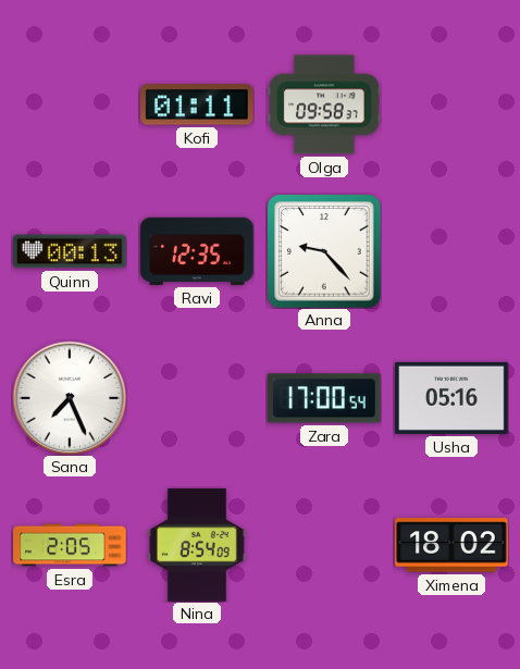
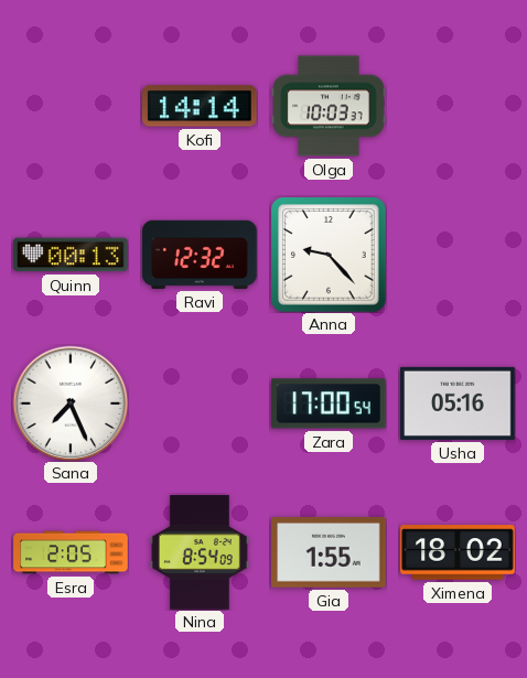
Kofi: 01:11 -> 14:14 (200, 106)
Olga: 09:58 -> 10:03 (329, 106)
Ravi: 12:35 -> 12:32 (200, 255)
Gia: none -> 1:55 (329, 553)
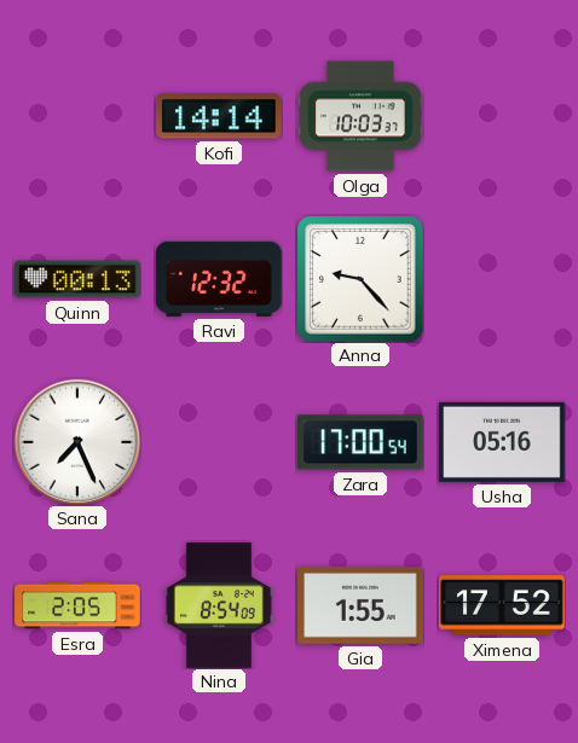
Ximena: 18:02 -> 17:52 (502, 605)
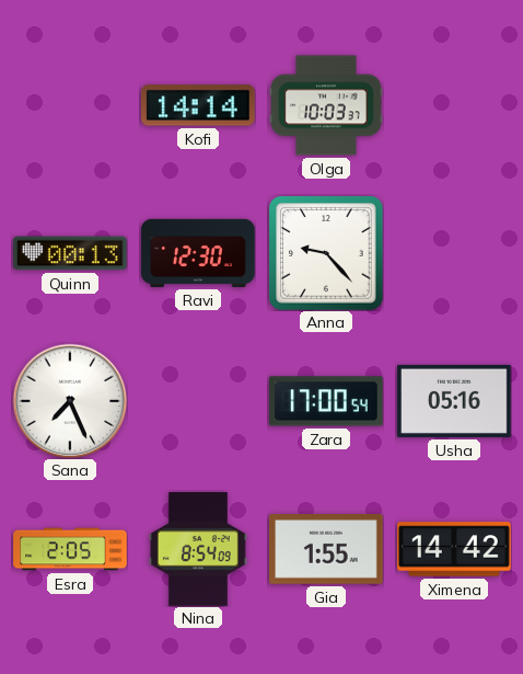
Ravi: 12:32 -> 12:30 (198, 253)
Ximena: 17:52 -> 14:42 (454, 549)
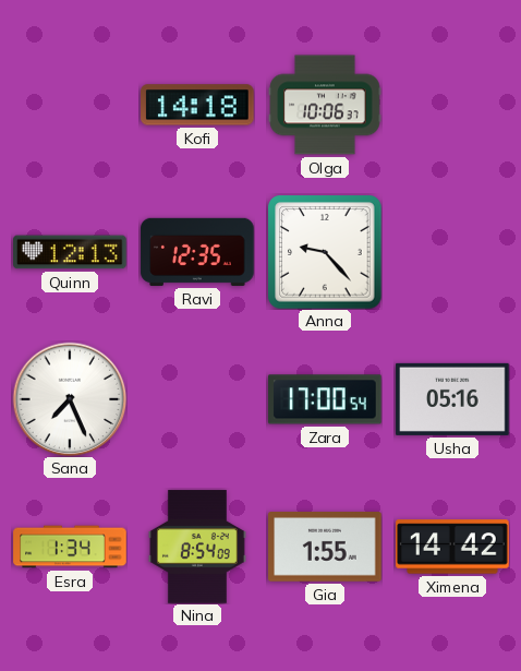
Kofi: 14:14 -> 14:18 (197, 105)
Olga: 10:03 -> 10:06 (325, 105)
Quinn: 00:13 -> 12:13 (70, 252)
Ravi: 12:30 -> 12:35 (197, 252)
Esra: 2:05 -> 1:34 (70, 547)
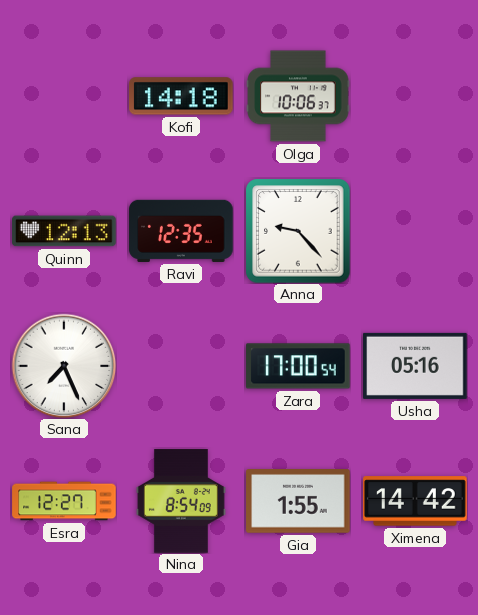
Esra: 1:34 -> 12:27 (64, 501)
